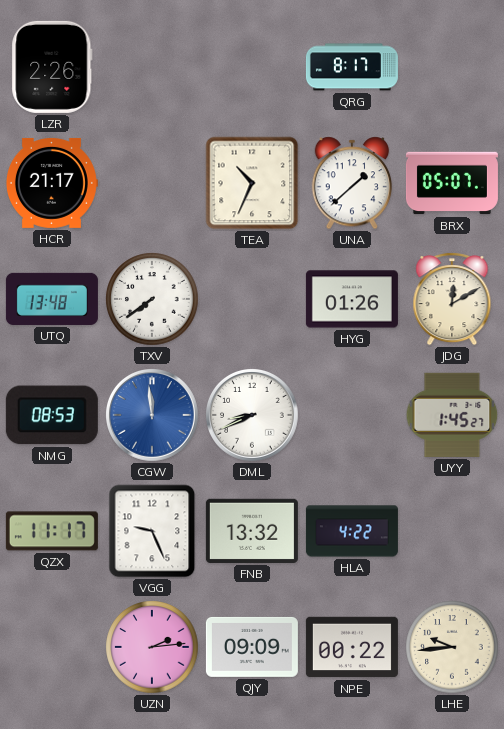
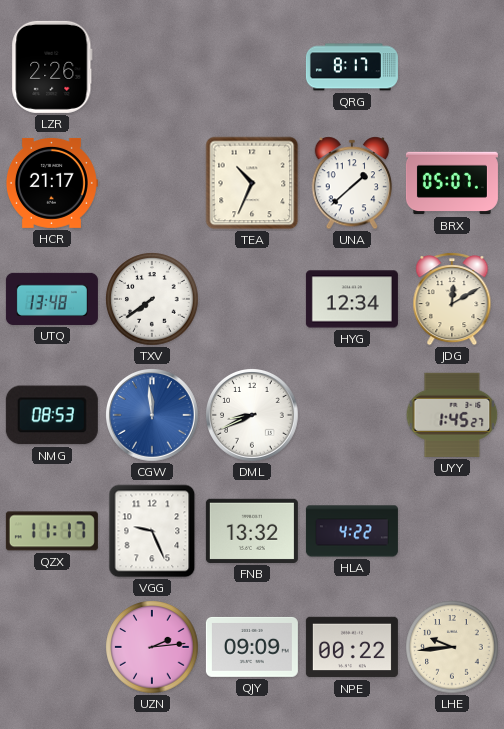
HYG: 01:26 -> 12:34 (352, 299)
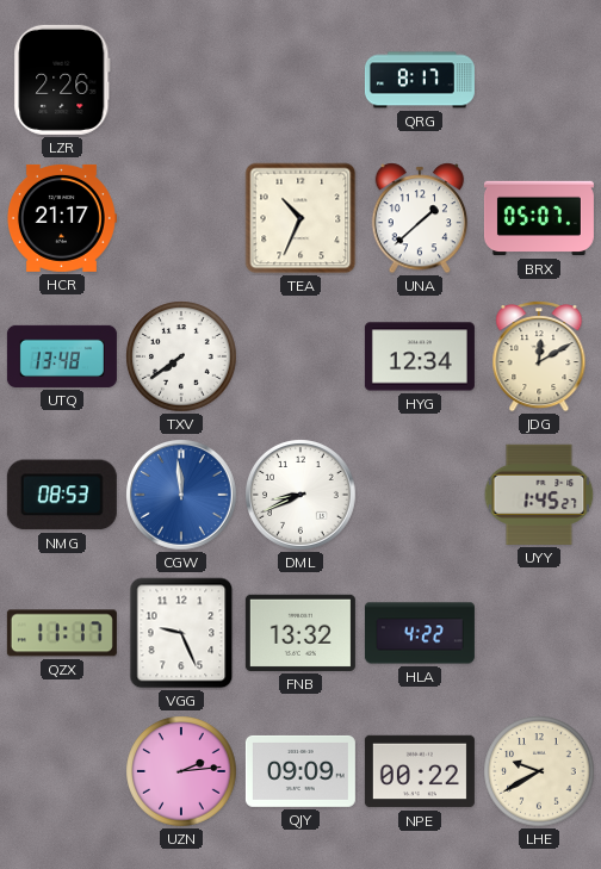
LHE: 9:44 -> 9:40 (539, 771)
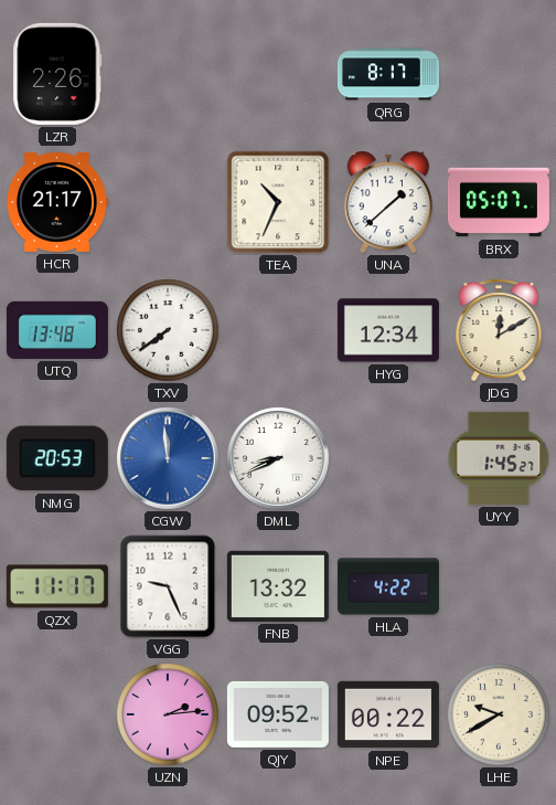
NMG: 08:53 -> 20:53 (57, 458)
QJY: 09:09 -> 09:52 (278, 714)
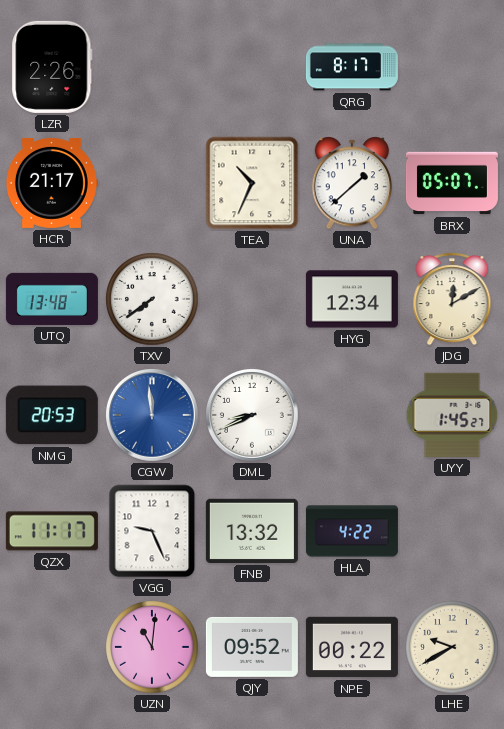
UZN: 2:14 -> 11:01 (152, 647)
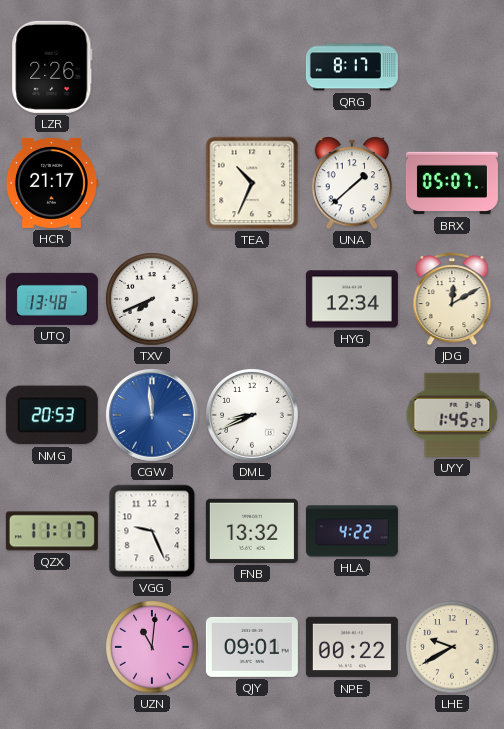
TXV: 7:39 -> 7:41 (152, 299)
QJY: 09:52 -> 09:01 (252, 647)
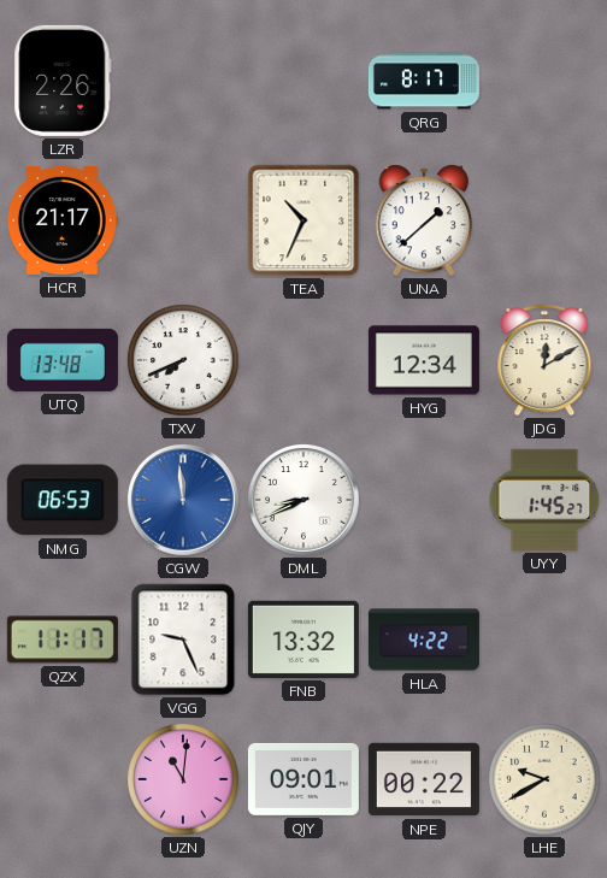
BRX: 05:07 -> none (452, 183)
NMG: 20:53 -> 06:53 (63, 500)
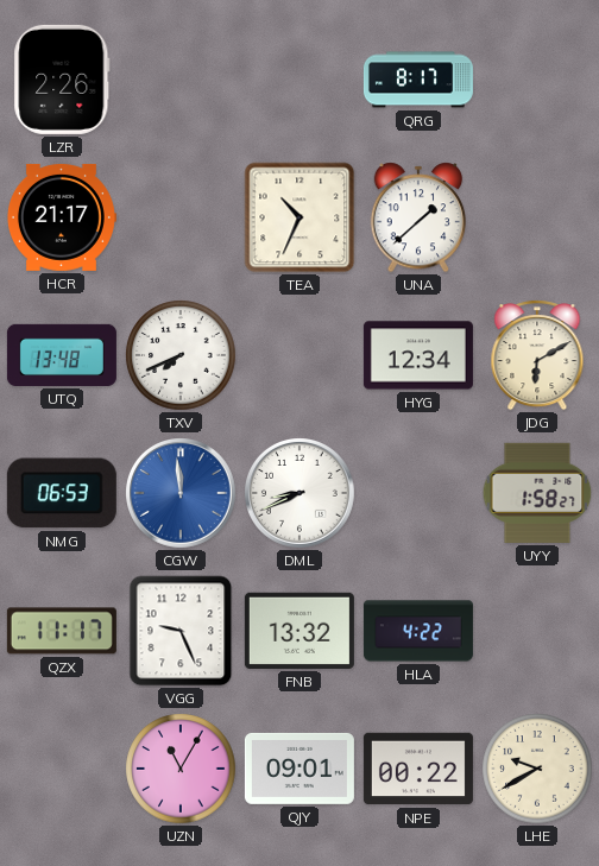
JDG: 12:10 -> 6:10 (537, 355)
UYY: 1:45 -> 1:58 (537, 493)
UZN: 11:01 -> 11:05 (181, 769)
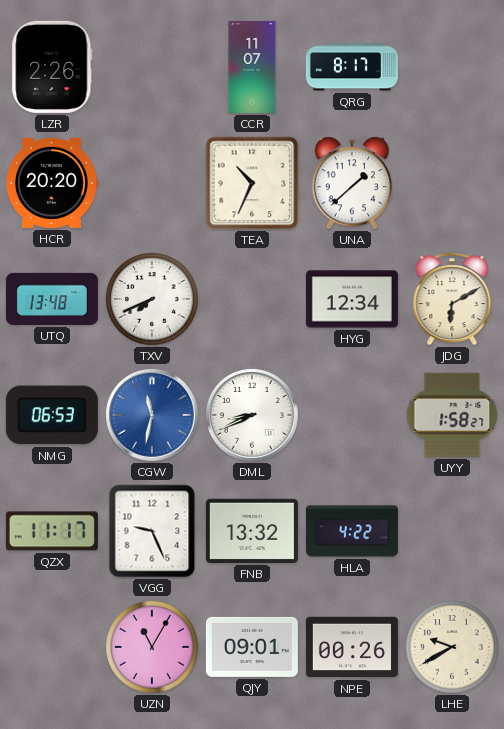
CCR: none -> 11:07 (252, 67)
HCR: 21:17 -> 20:20 (51, 183)
CGW: 11:59 -> 11:32 (153, 416)
NPE: 00:22 -> 00:26 (352, 647)
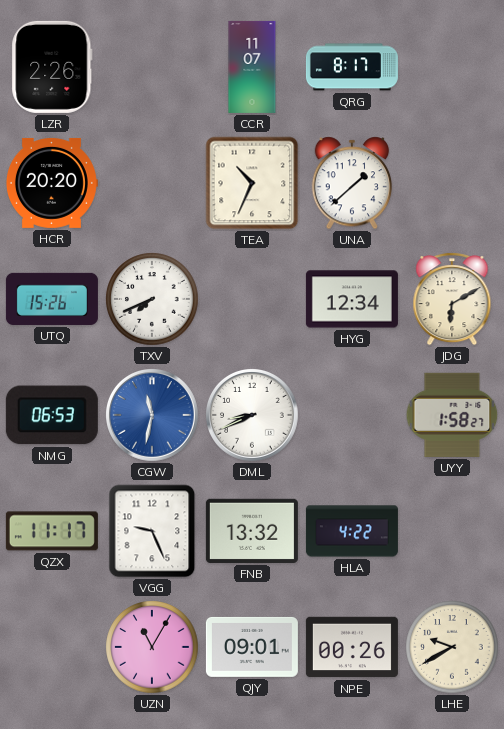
UTQ: 13:48 -> 15:26 (52, 299)
